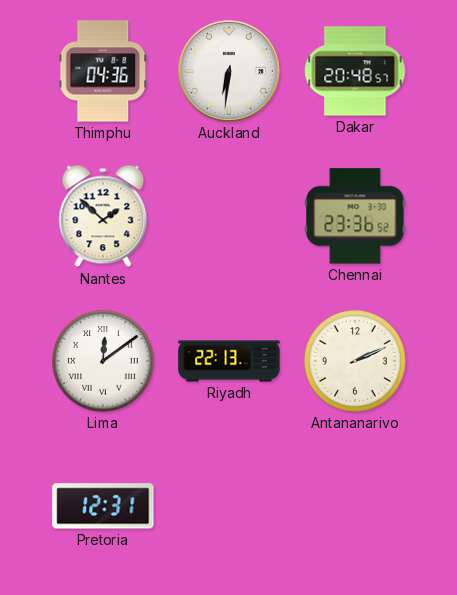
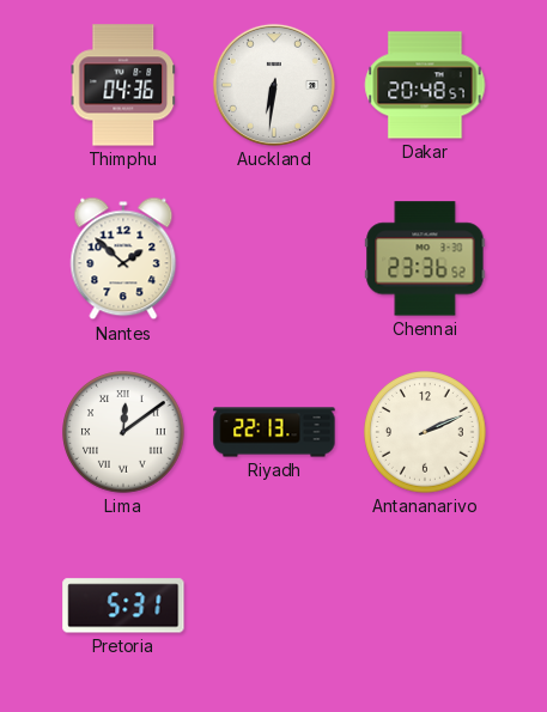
Pretoria: 12:31 -> 5:31 (123, 605)
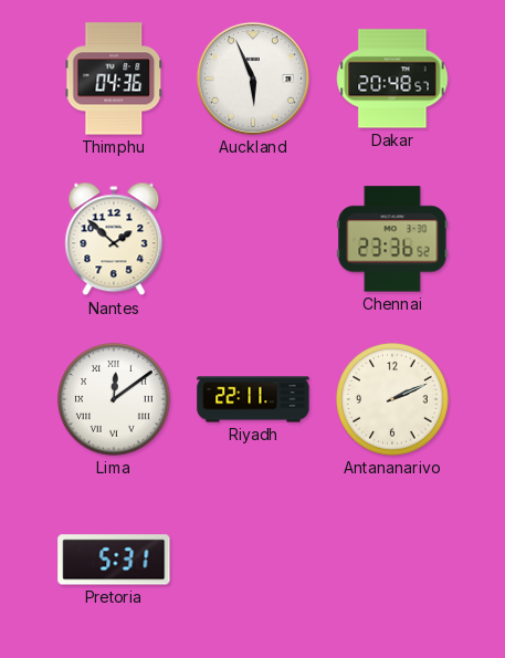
Auckland: 6:31 -> 5:56 (253, 79)
Riyadh: 22:13 -> 22:11 (253, 399)
